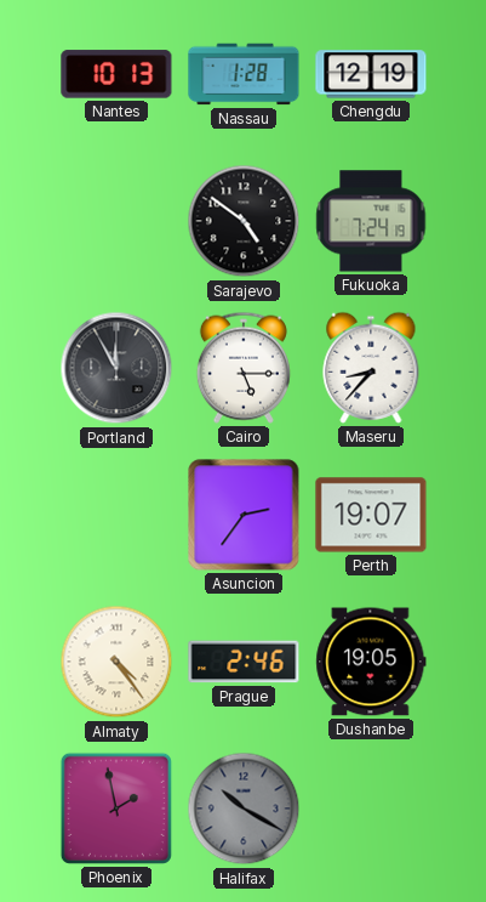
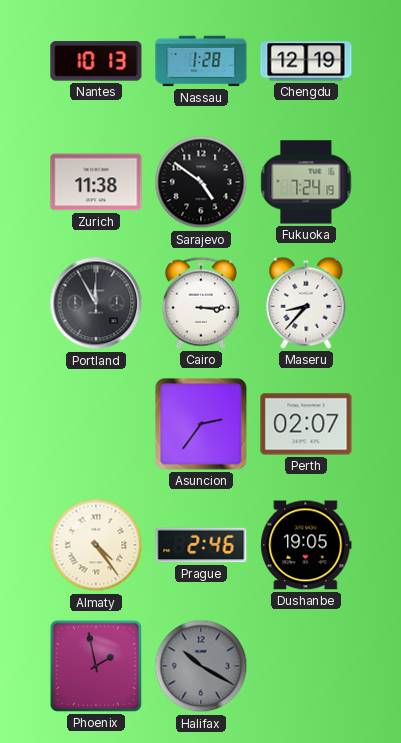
Zurich: none -> 11:38 (96, 182)
Cairo: 5:15 -> 3:15 (201, 303)
Perth: 19:07 -> 02:07 (306, 424)
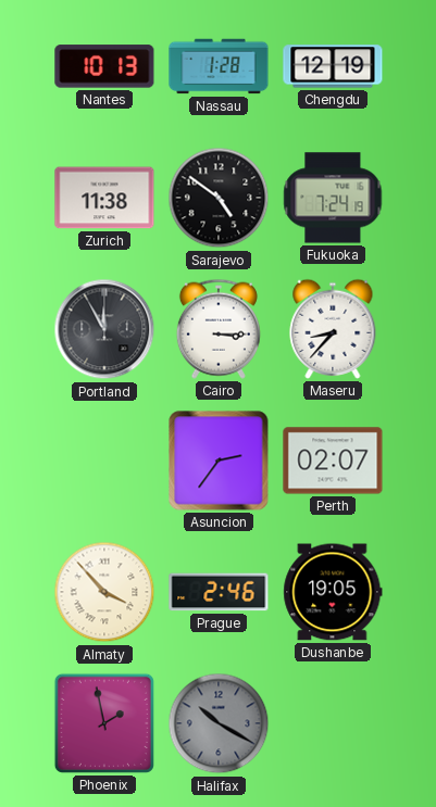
Almaty: 4:24 -> 3:53 (104, 592)
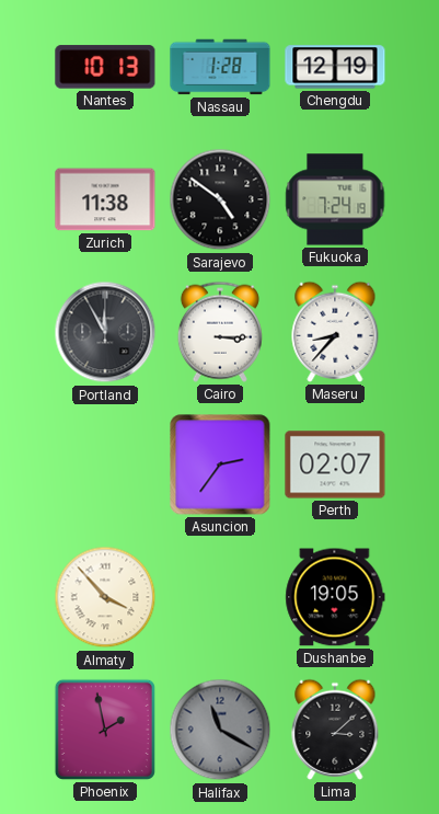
Prague: 2:46 -> none (219, 592)
Halifax: 10:20 -> 11:20 (220, 730)
Lima: none -> 3:08 (335, 730)
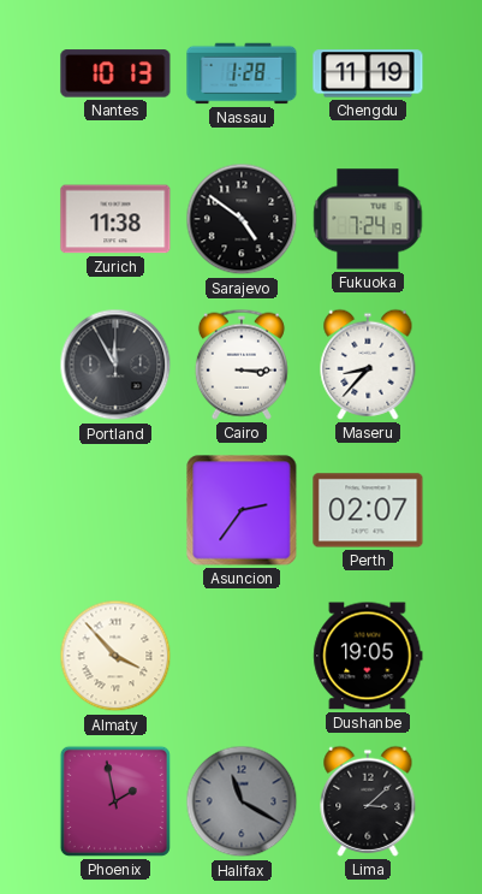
Chengdu: 12:19 -> 11:19 (368, 73)
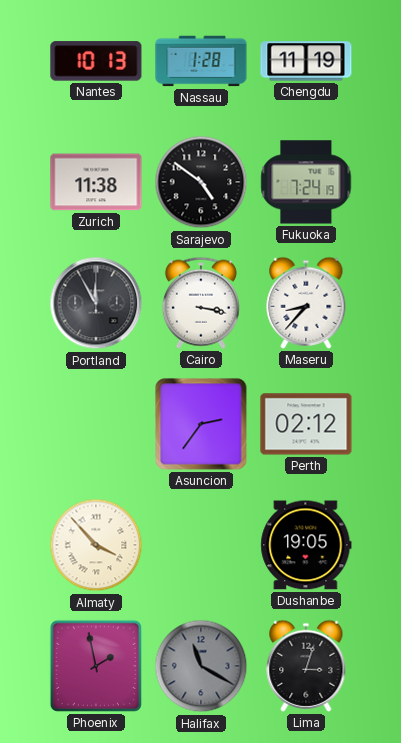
Cairo: 3:15 -> 3:17 (201, 303)
Perth: 02:07 -> 02:12 (306, 424)
Lima: 3:08 -> 3:03 (306, 666)
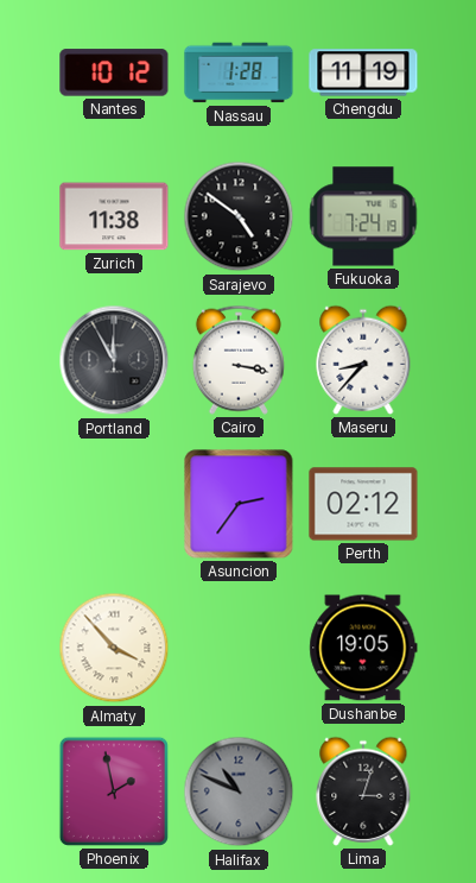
Nantes: 10:13 -> 10:12 (114, 72)
Halifax: 11:20 -> 10:49 (239, 791)
